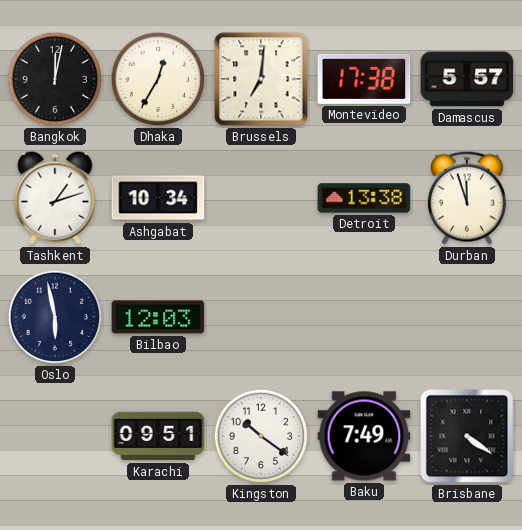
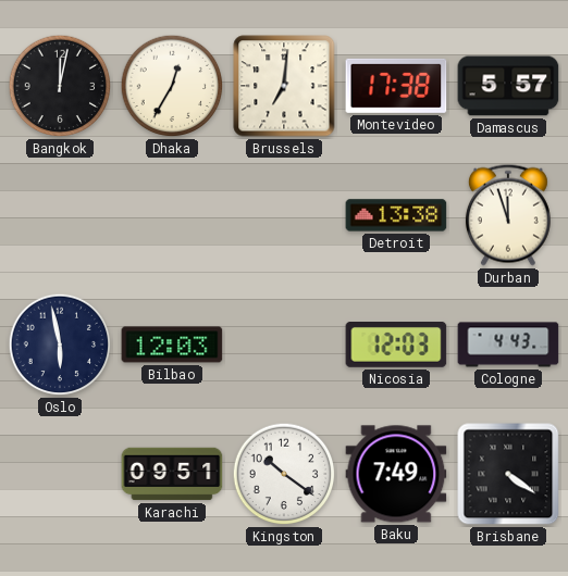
Tashkent: 1:12 -> none (55, 198)
Ashgabat: 10:34 -> none (158, 198)
Nicosia: none -> 12:03 (396, 346)
Cologne: none -> 4:43 (508, 345)
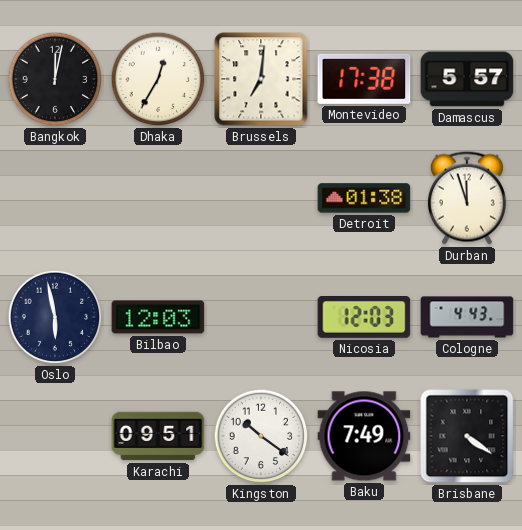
Detroit: 13:38 -> 01:38 (364, 198)
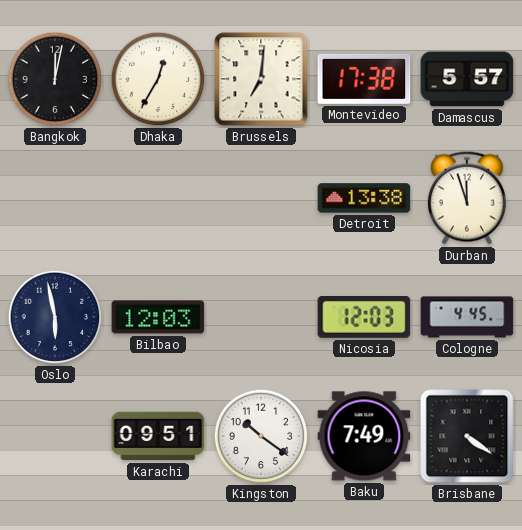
Detroit: 01:38 -> 13:38 (364, 198)
Cologne: 4:43 -> 4:45 (467, 317)
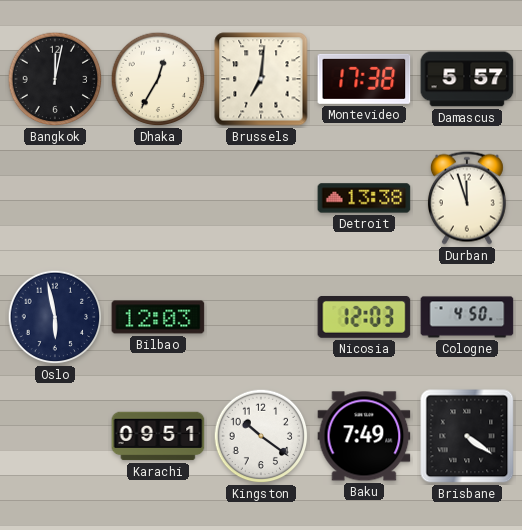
Cologne: 4:45 -> 4:50 (467, 317)
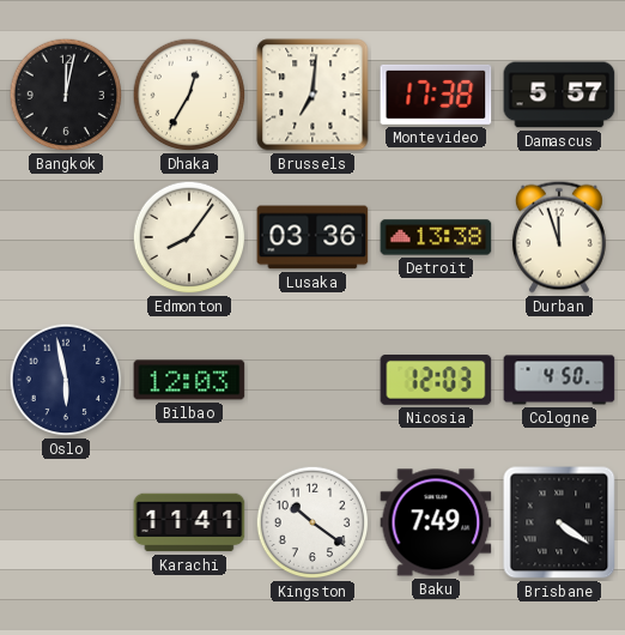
Edmonton: none -> 8:06 (189, 237)
Lusaka: none -> 03:36 (313, 237)
Karachi: 09:51 -> 11:41 (189, 522)
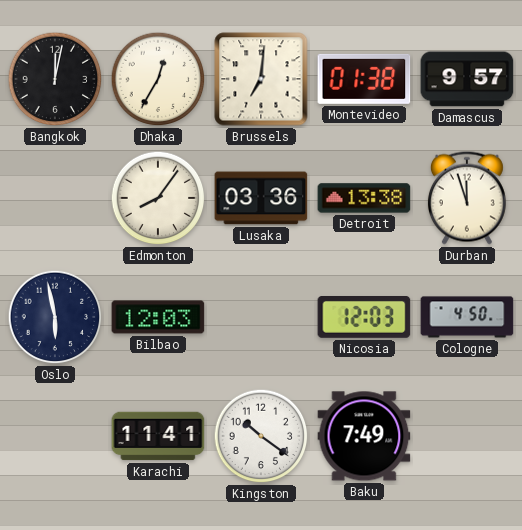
Montevideo: 17:38 -> 01:38 (364, 79)
Damascus: 5:57 -> 9:57 (467, 79)
Brisbane: 4:21 -> none (559, 522)
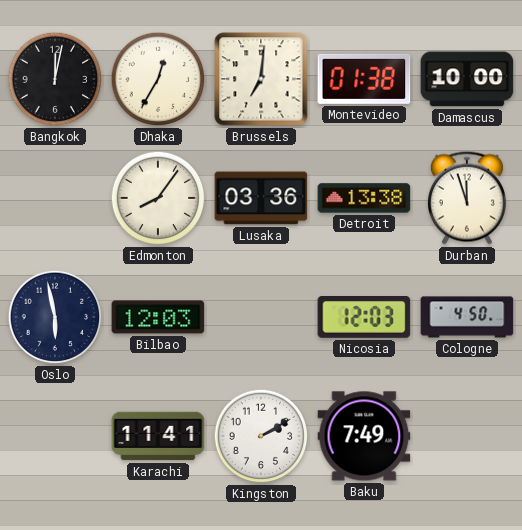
Damascus: 9:57 -> 10:00 (467, 79)
Kingston: 10:21 -> 2:10 (261, 436)
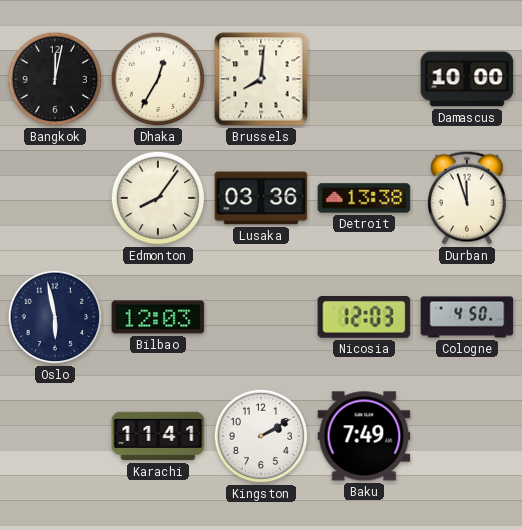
Brussels: 7:01 -> 8:01 (261, 79)
Montevideo: 01:38 -> none (364, 79)
